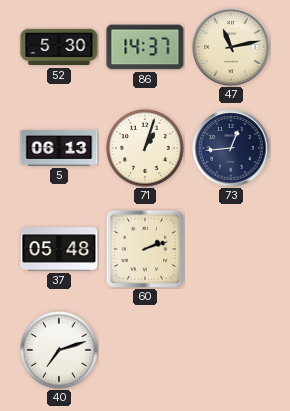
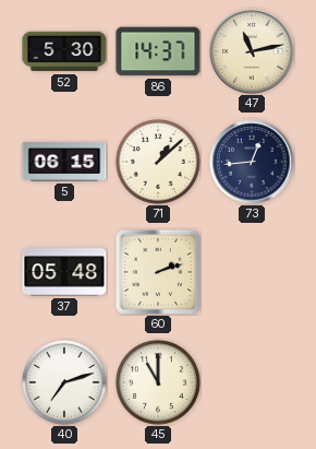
5: 06:13 -> 06:15 (64, 162)
71: 1:03 -> 1:08 (158, 162)
45: none -> 11:00 (158, 382)
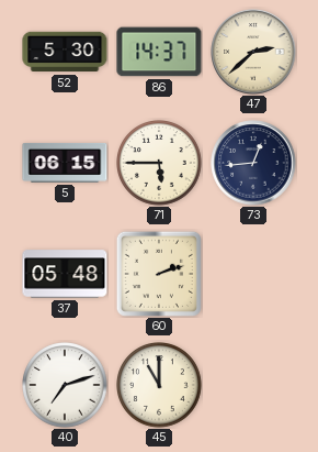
47: 11:13 -> 2:38 (253, 52)
71: 1:08 -> 5:45 (159, 163)
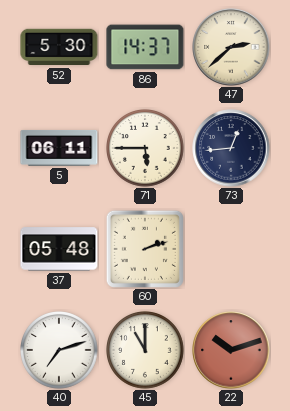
5: 06:15 -> 06:11 (59, 148)
22: none -> 10:12 (231, 350)
